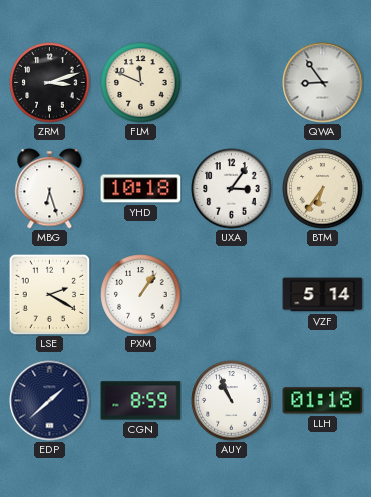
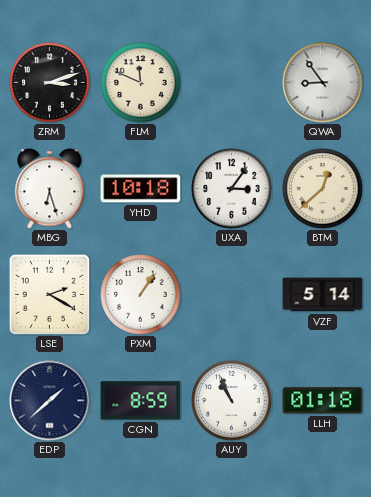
BTM: 6:36 -> 12:38 (323, 189)
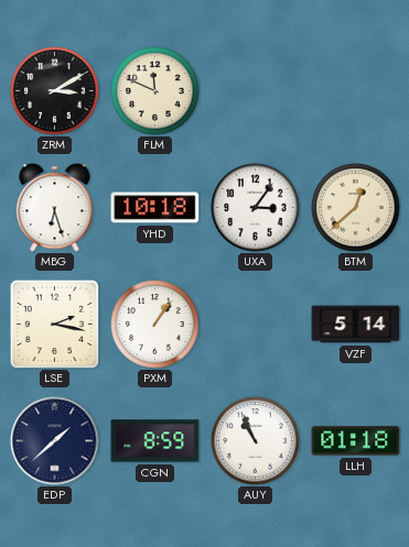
ZRM: 3:12 -> 3:10 (55, 91)
QWA: 8:54 -> none (323, 83)
LSE: 2:20 -> 2:17 (54, 324)
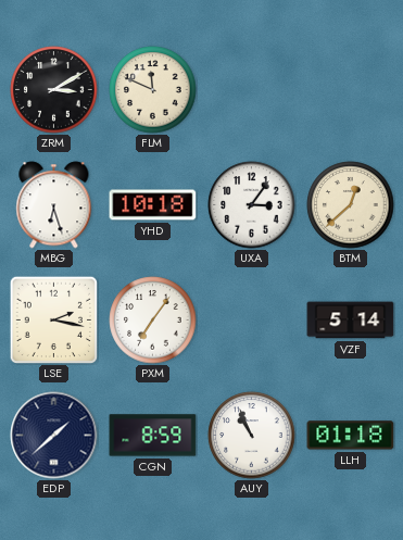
PXM: 1:06 -> 7:06 (153, 321)
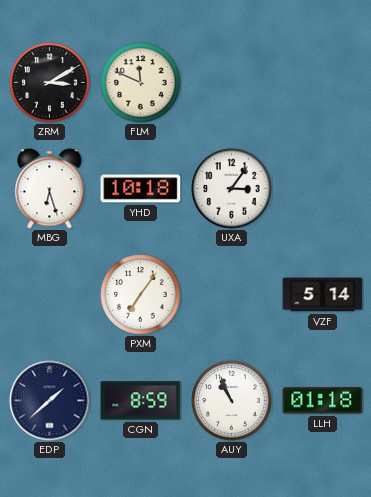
BTM: 12:38 -> none (351, 205)
LSE: 2:17 -> none (53, 319)
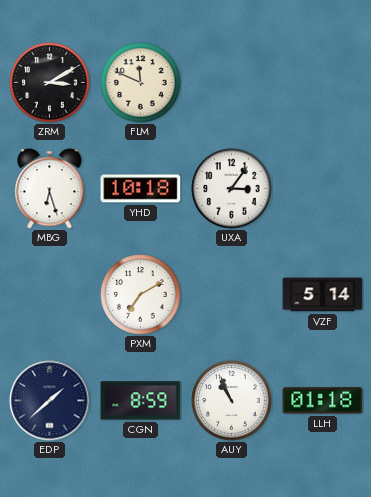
PXM: 7:06 -> 7:10 (141, 295)
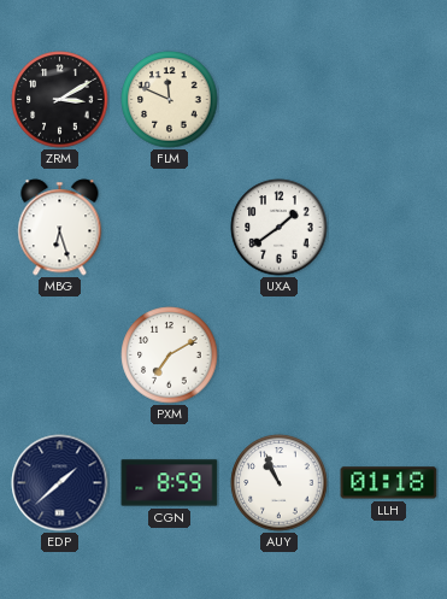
YHD: 10:18 -> none (141, 189)
UXA: 3:06 -> 1:39 (280, 228)
VZF: 5:14 -> none (323, 295)
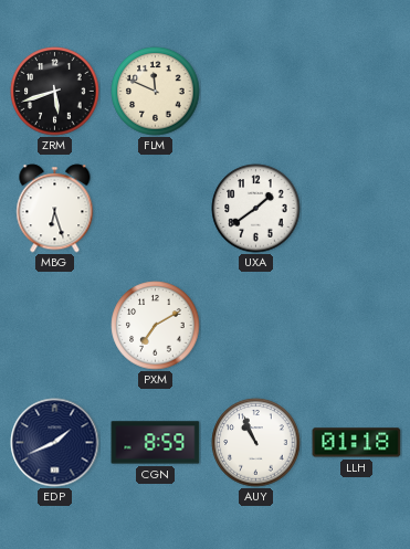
ZRM: 3:10 -> 5:42 (55, 92)
EDP: 1:38 -> 1:41 (55, 443)
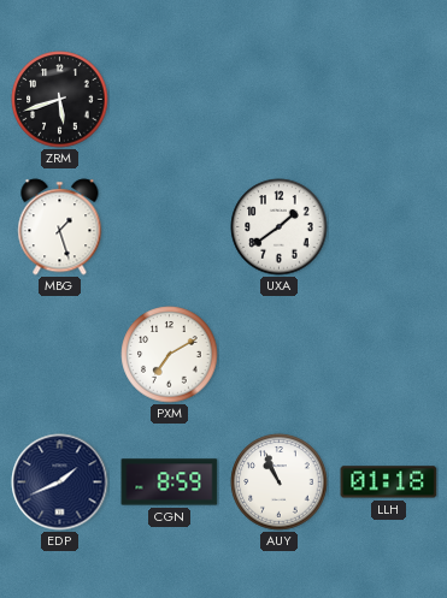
FLM: 11:49 -> none (156, 92)
MBG: 6:27 -> 1:27 (60, 227)
